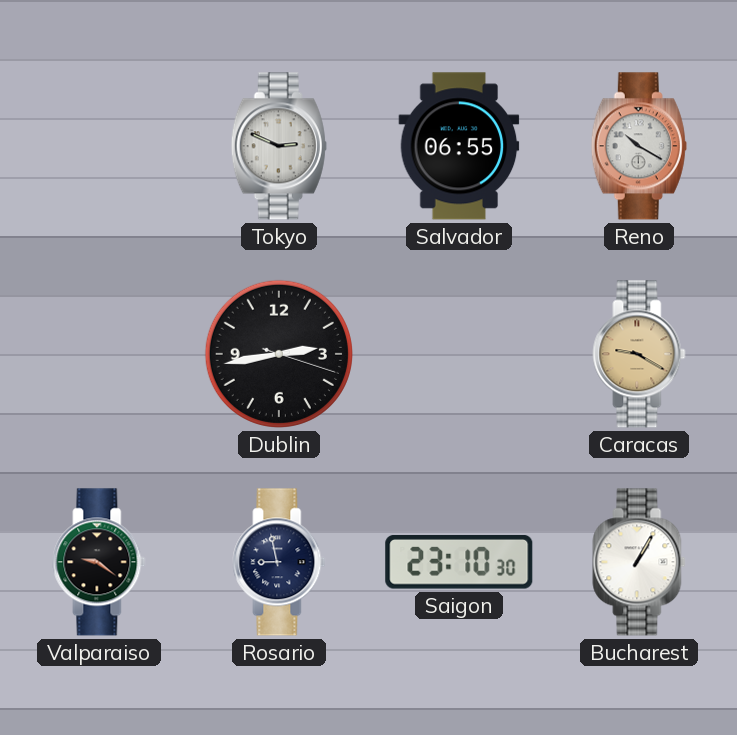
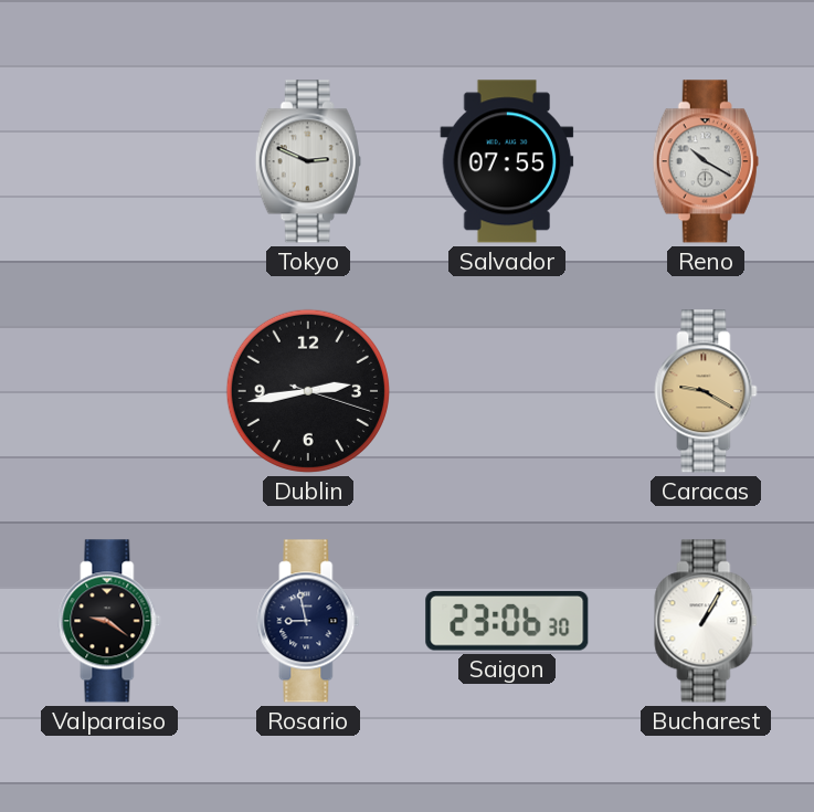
Salvador: 06:55 -> 07:55 (507, 161)
Saigon: 23:10 -> 23:06 (507, 621)
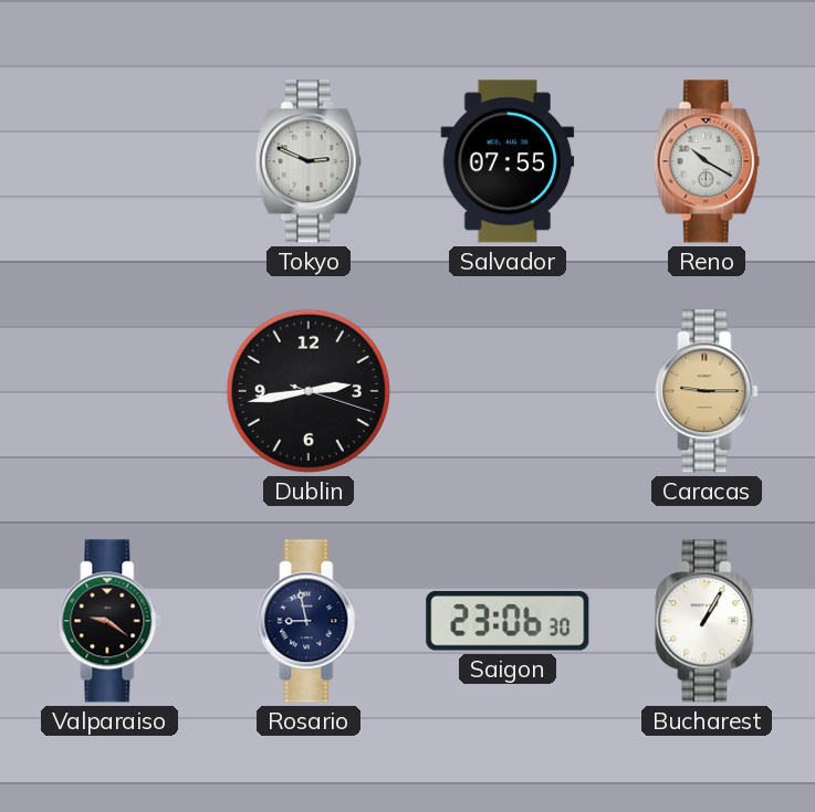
Caracas: 9:20 -> 9:15 (707, 391)
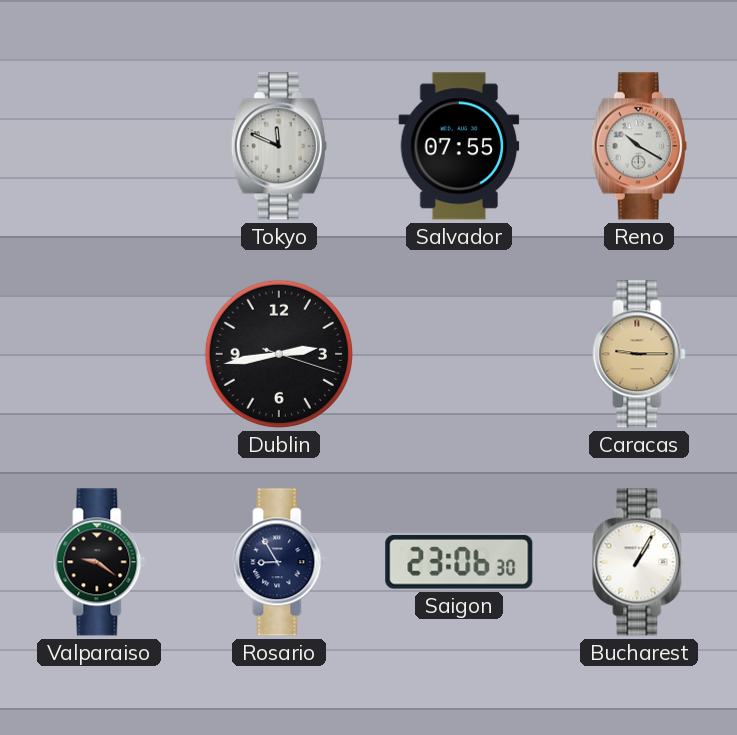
Tokyo: 2:49 -> 11:49 (279, 146)
Rosario: 8:58 -> 8:55 (279, 562)
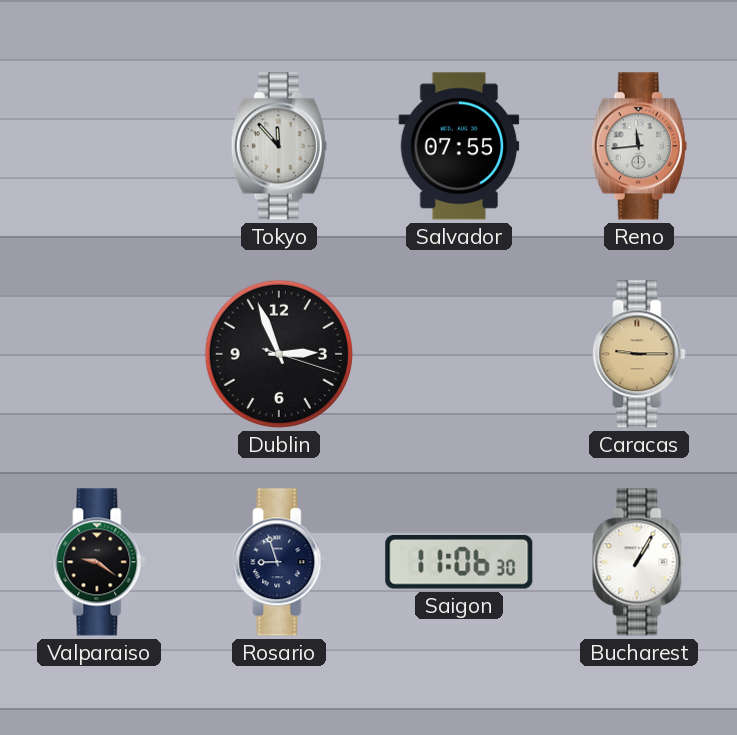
Tokyo: 11:49 -> 11:53 (279, 146)
Reno: 10:20 -> 11:44 (639, 146)
Dublin: 2:43 -> 2:56 (279, 354)
Rosario: 8:55 -> 8:57 (279, 562)
Saigon: 23:06 -> 11:06 (459, 562)
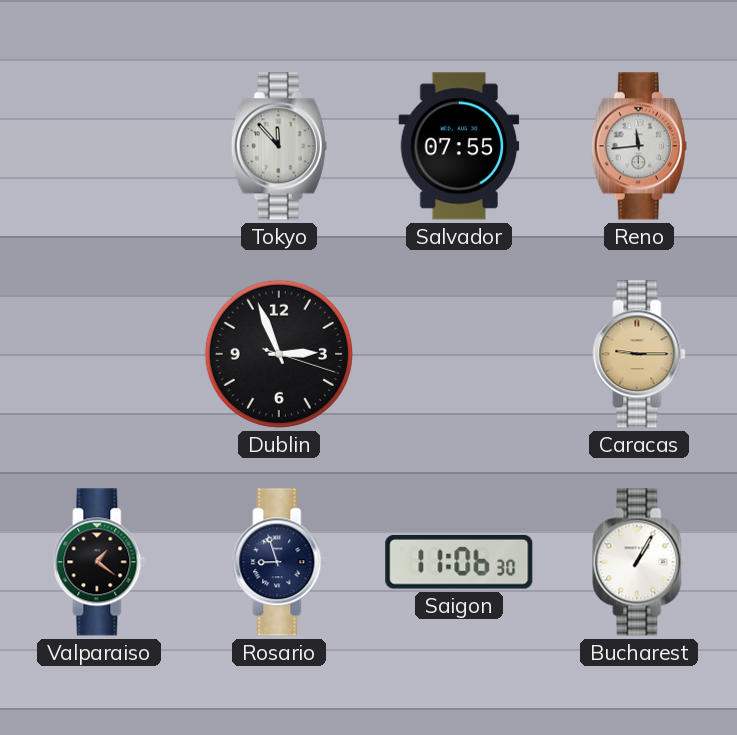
Valparaiso: 9:21 -> 1:21 (99, 562)
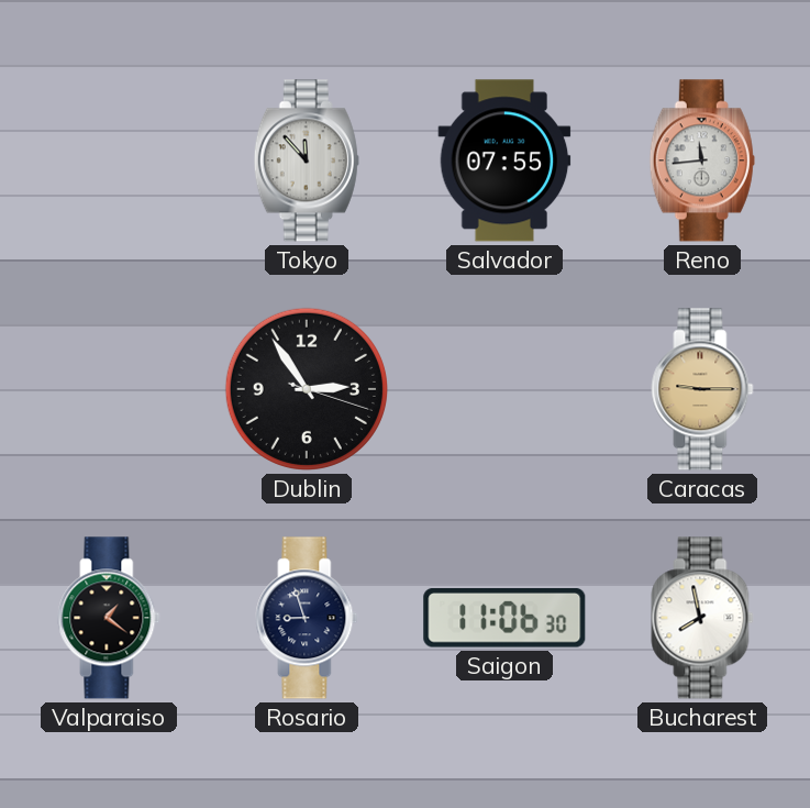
Dublin: 2:56 -> 2:54 (307, 389)
Bucharest: 1:05 -> 7:58 (702, 618)
